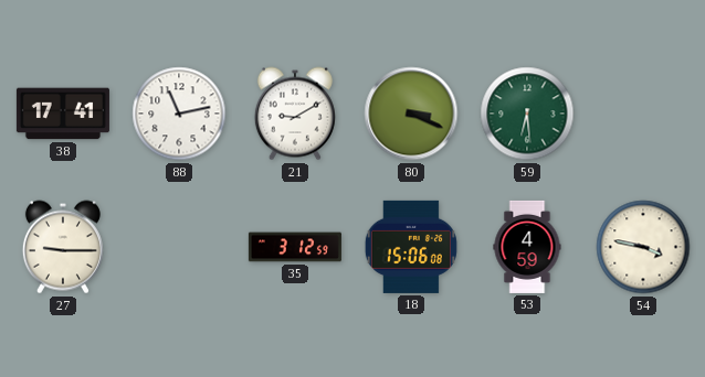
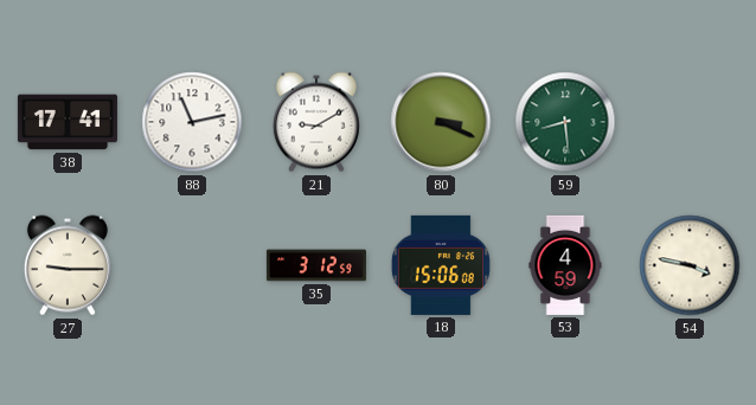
59: 6:29 -> 8:29 (565, 122)
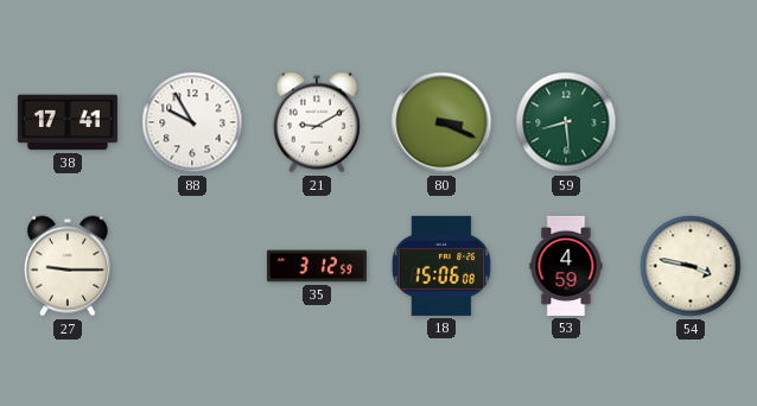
88: 11:13 -> 9:55 (192, 122)
